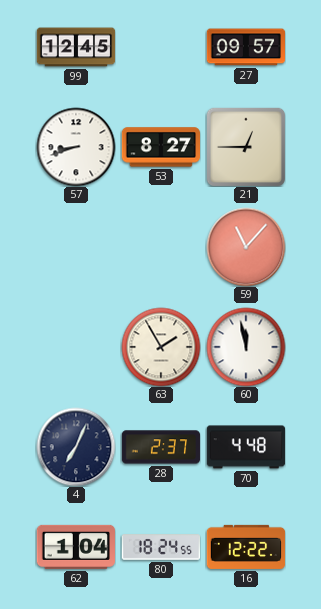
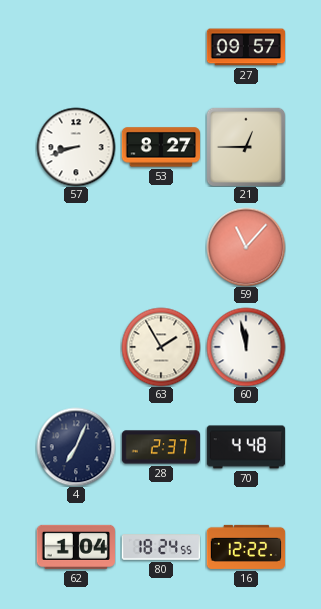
99: 12:45 -> none (76, 47)
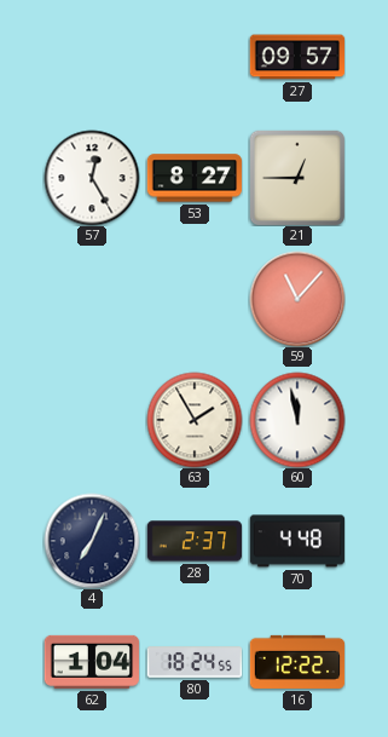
57: 8:42 -> 12:25 (92, 178)
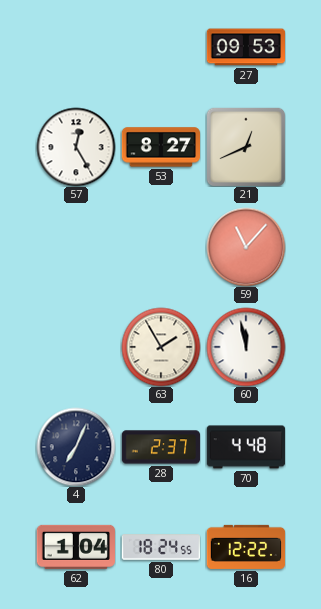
27: 09:57 -> 09:53 (246, 47)
21: 12:45 -> 12:41 (245, 146)
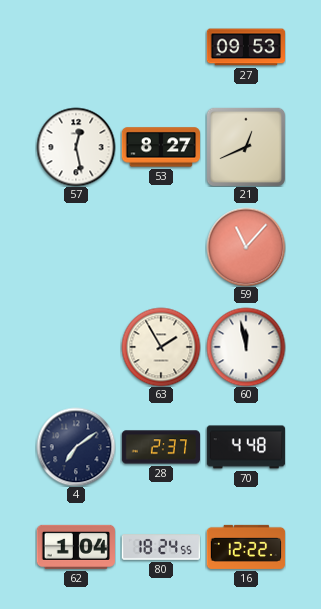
57: 12:25 -> 12:28 (76, 147)
4: 7:04 -> 7:09 (76, 447)
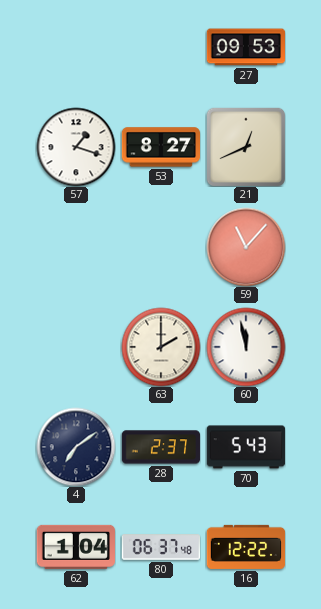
57: 12:28 -> 1:18 (76, 147)
63: 1:55 -> 2:00 (161, 347)
70: 4:48 -> 5:43 (246, 447)
80: 18:24 -> 06:37 (161, 547)
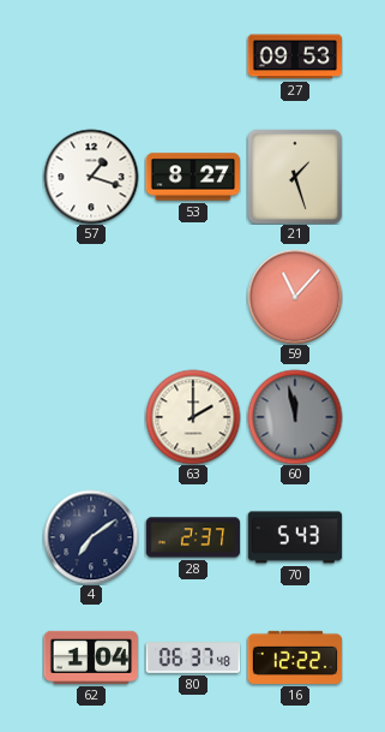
21: 12:41 -> 1:27 (294, 175)
60 dial: white -> grey (295, 417)
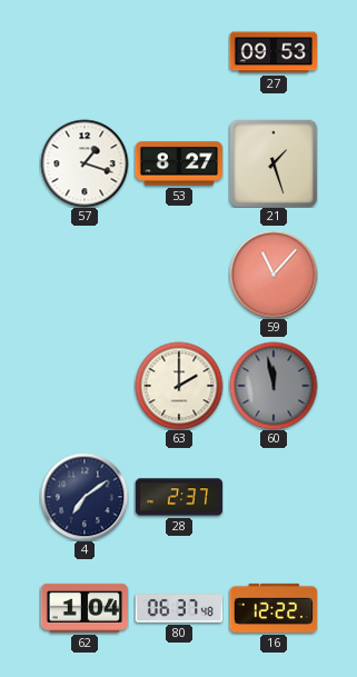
70: 5:43 -> none (295, 537)
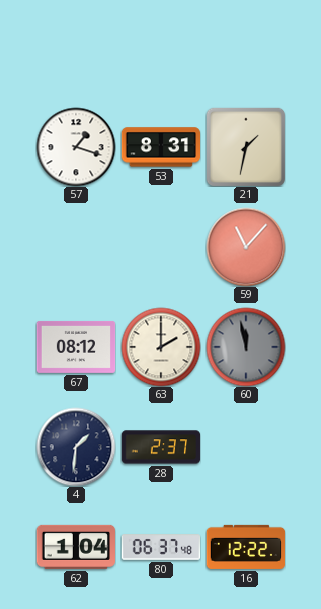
27: 09:53 -> none (274, 52)
53: 8:27 -> 8:31 (161, 147)
21: 1:27 -> 1:32 (245, 146)
67: none -> 08:12 (76, 347)
4: 7:09 -> 1:31 (76, 447)
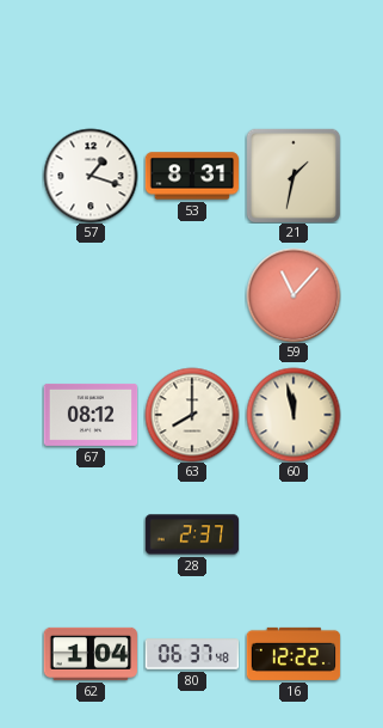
63: 2:00 -> 8:00 (192, 415)
60 dial: grey -> cream (294, 415)
4: 1:31 -> none (76, 447)
